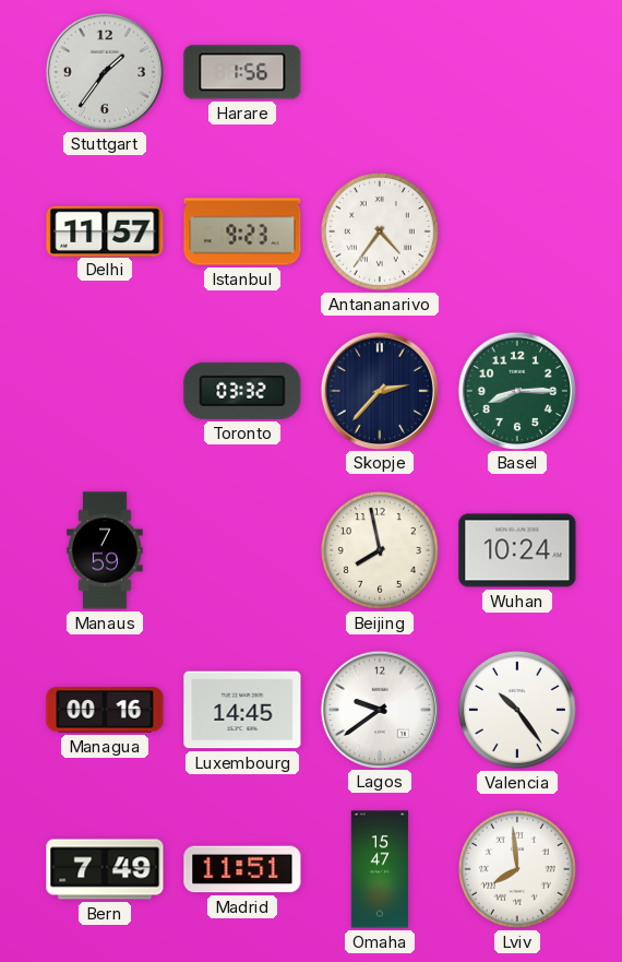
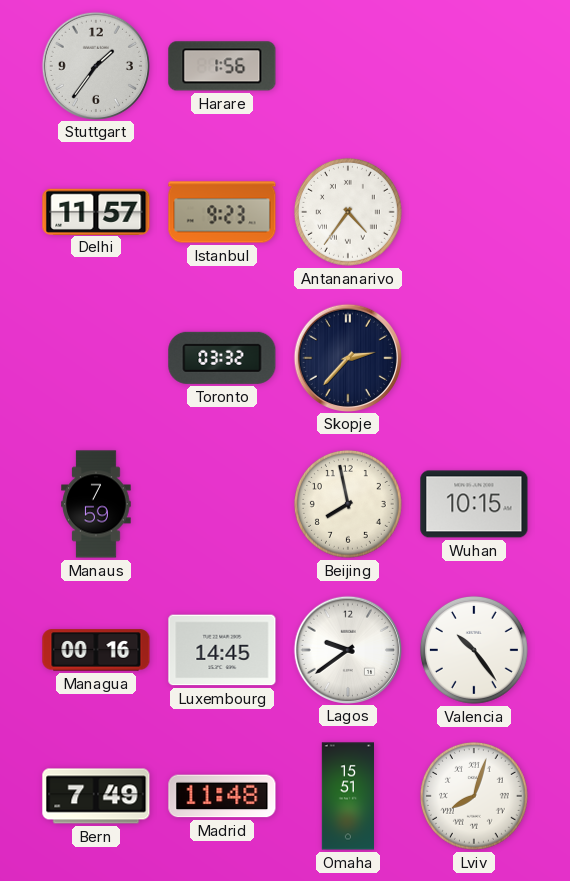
Basel: 8:15 -> none (516, 390)
Wuhan: 10:24 -> 10:15 (474, 504)
Madrid: 11:51 -> 11:48 (222, 796)
Omaha: 15:47 -> 15:51 (347, 796)
Lviv: 7:59 -> 8:03 (474, 796)
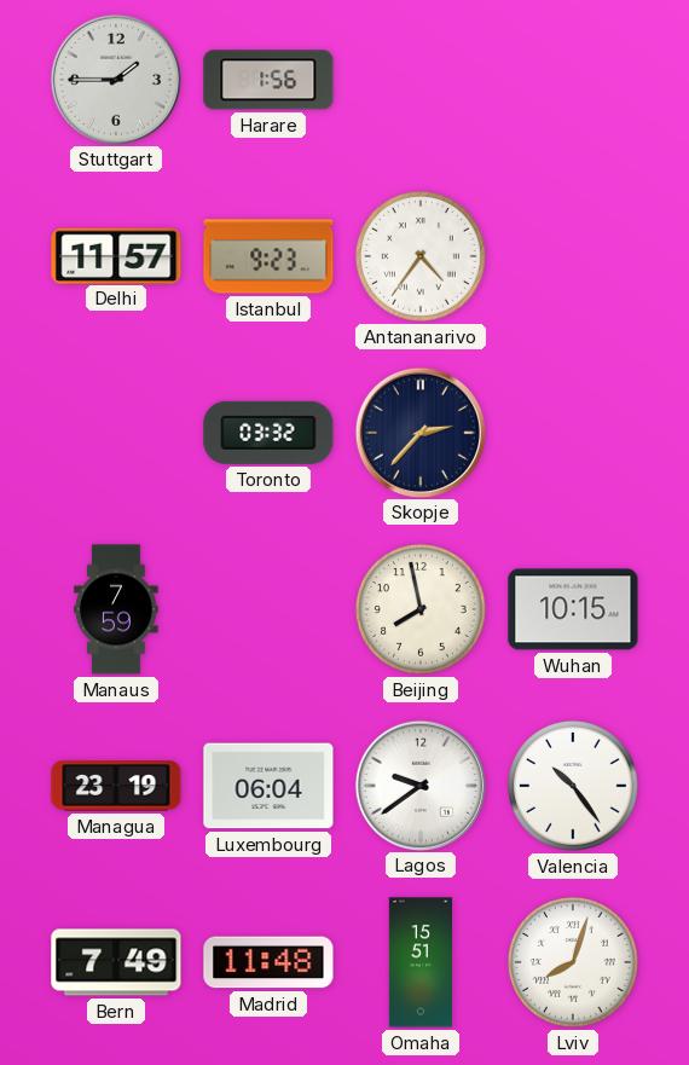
Stuttgart: 1:36 -> 1:45 (115, 79)
Managua: 00:16 -> 23:19 (116, 786)
Luxembourg: 14:45 -> 06:04 (268, 786)
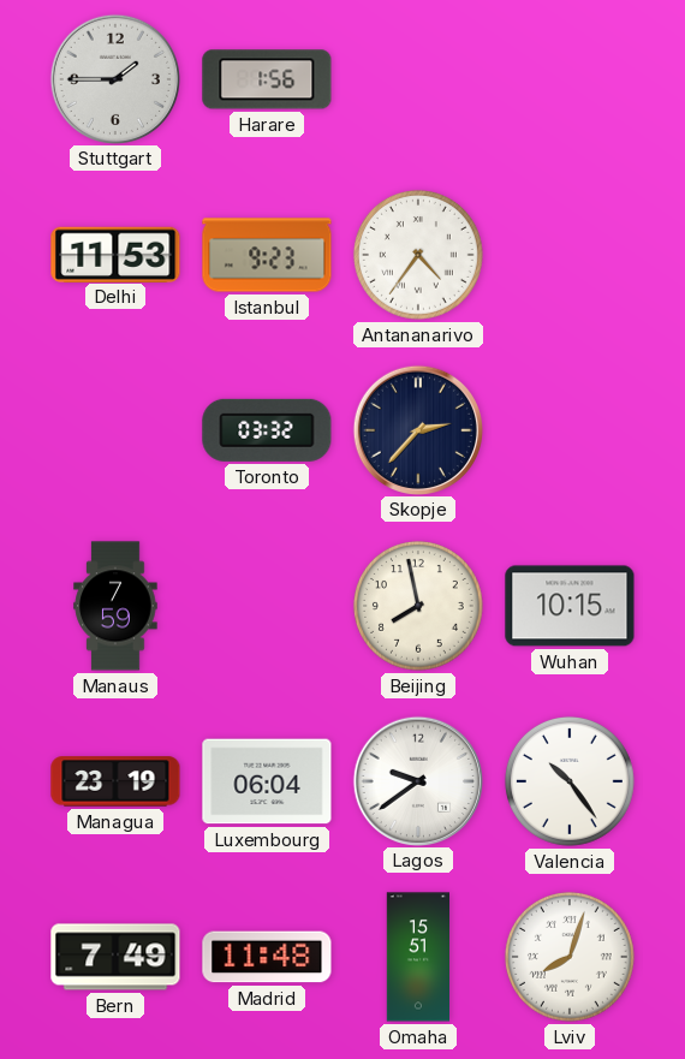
Delhi: 11:57 -> 11:53 (115, 254)
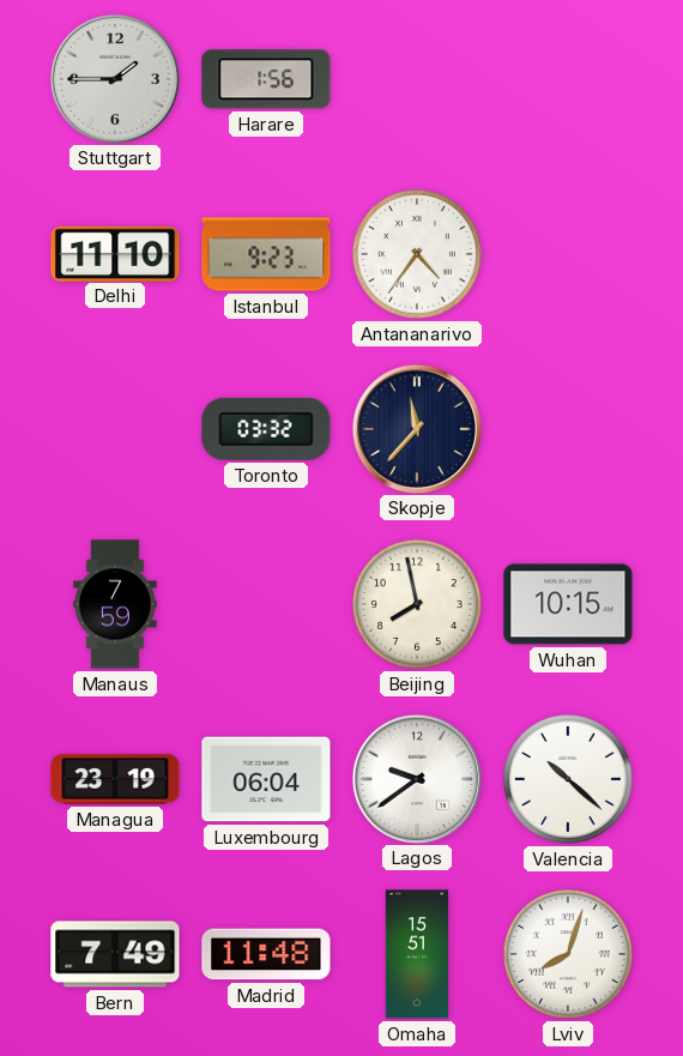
Delhi: 11:53 -> 11:10 (115, 253)
Skopje: 2:37 -> 11:37 (416, 428)
Valencia: 10:24 -> 10:22 (568, 779)
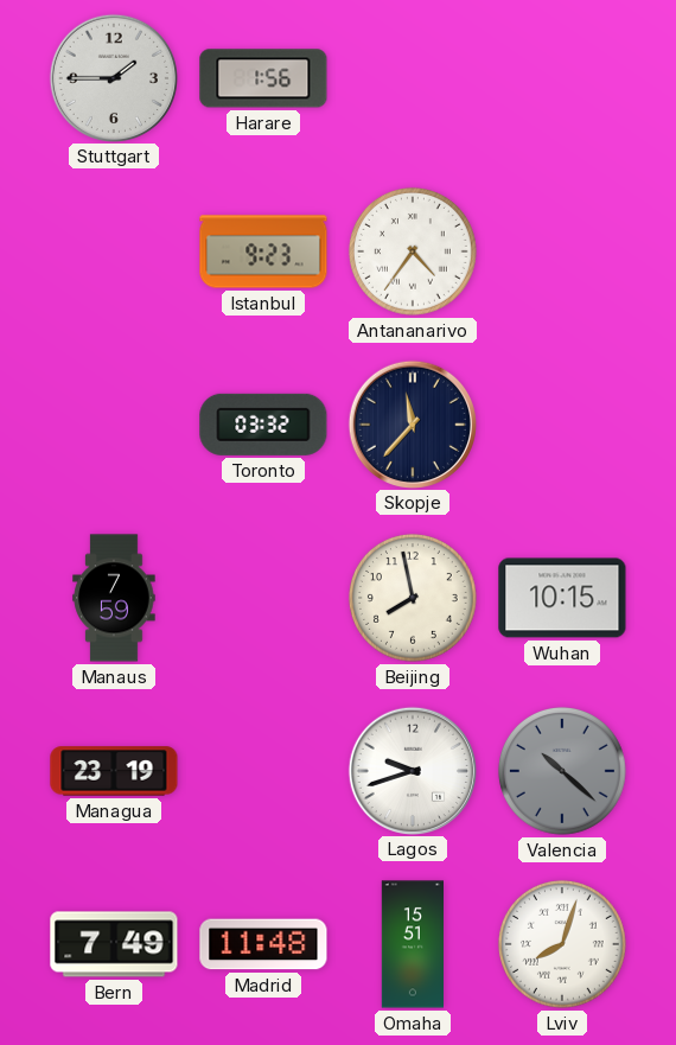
Delhi: 11:10 -> none (115, 253)
Luxembourg: 06:04 -> none (266, 779)
Lagos: 9:39 -> 9:42 (412, 770)
Valencia dial: white -> grey (562, 771)
